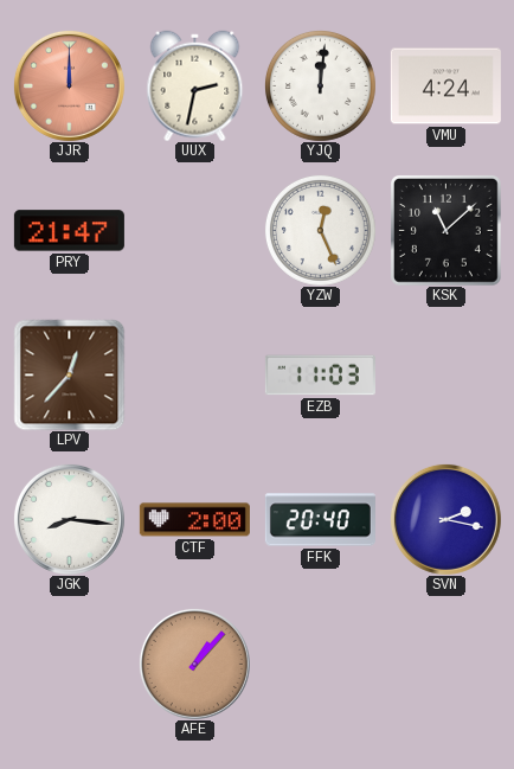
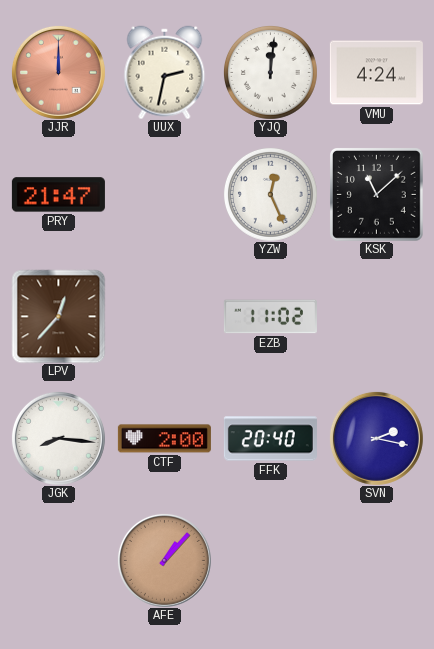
EZB: 11:03 -> 11:02 (270, 317)
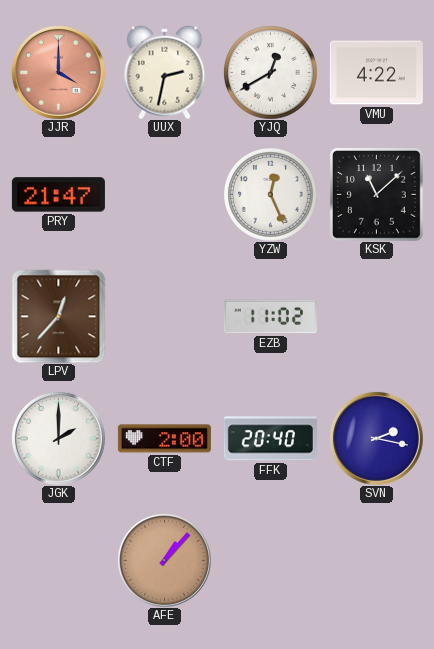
JJR: 12:00 -> 4:00 (58, 72)
YJQ: 12:01 -> 12:40 (271, 73)
VMU: 4:24 -> 4:22 (376, 73)
JGK: 8:16 -> 2:00 (58, 438)
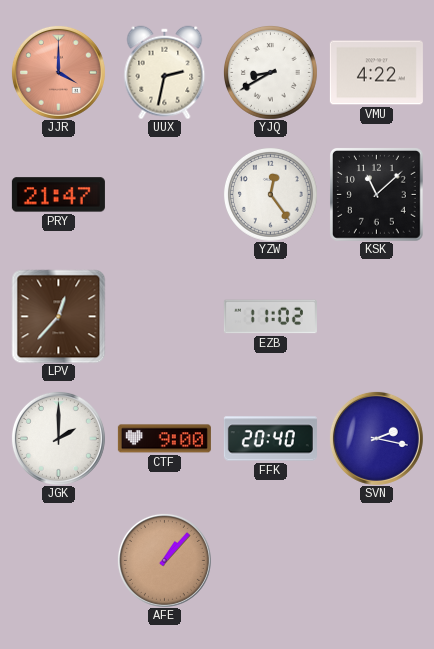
YJQ: 12:40 -> 8:40 (271, 73)
YZW: 12:26 -> 12:24 (271, 195)
CTF: 2:00 -> 9:00 (164, 439)
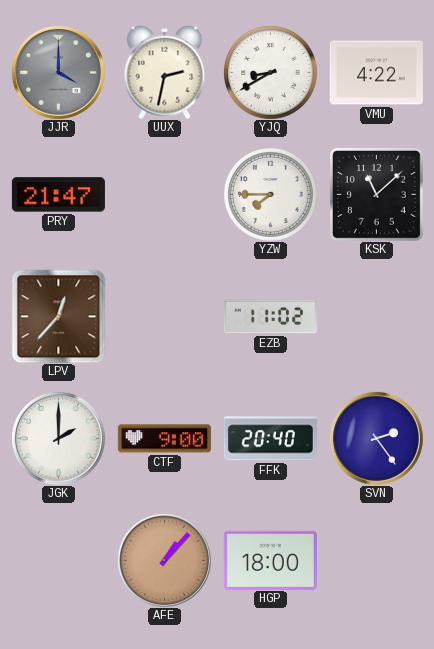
JJR dial: salmon -> grey (58, 72)
YZW: 12:24 -> 7:45 (271, 195)
SVN: 2:17 -> 2:24 (376, 438)
HGP: none -> 18:00 (270, 560)
